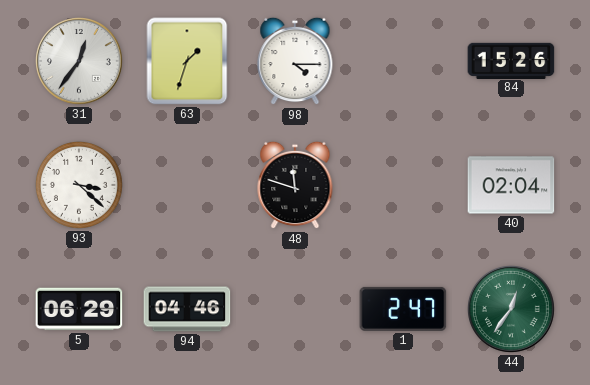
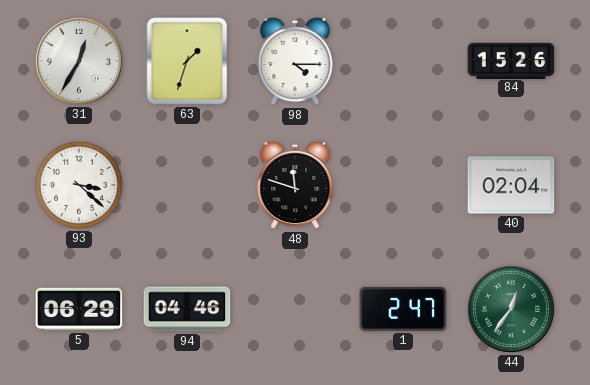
31: 12:36 -> 12:35 (80, 62)
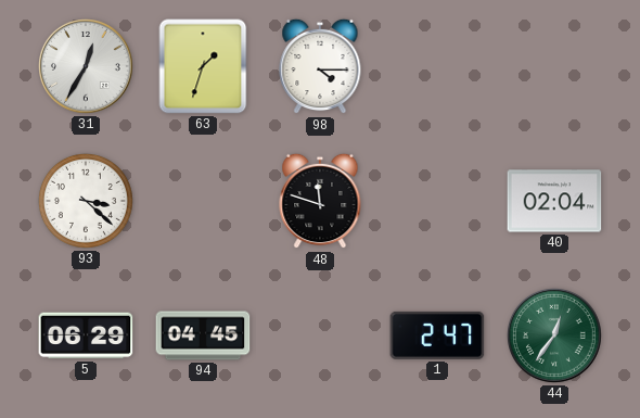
84: 15:26 -> none (511, 60)
94: 04:46 -> 04:45 (203, 335)
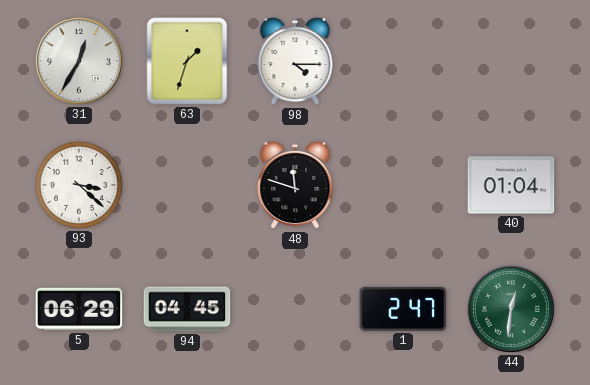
40: 02:04 -> 01:04 (511, 185)
44: 12:36 -> 12:31 (512, 310)
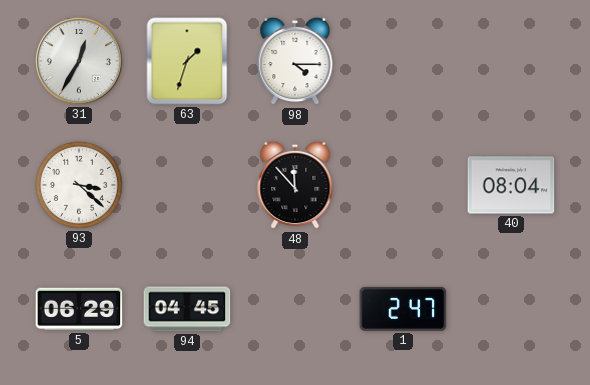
48: 11:48 -> 11:53 (295, 185)
40: 01:04 -> 08:04 (511, 185)
44: 12:31 -> none (512, 310)
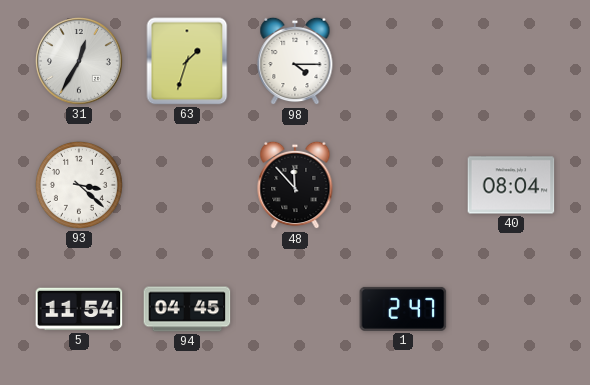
5: 06:29 -> 11:54 (79, 309)
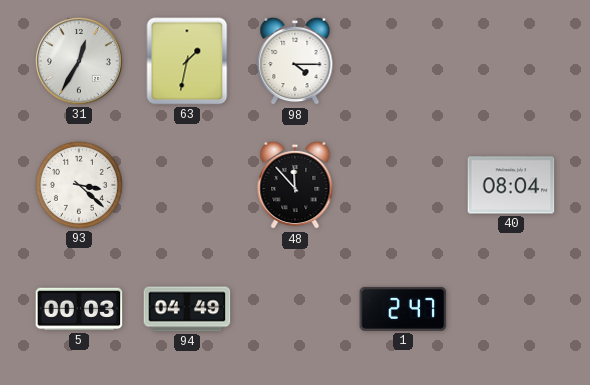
63: 1:33 -> 1:32 (187, 61)
5: 11:54 -> 00:03 (79, 309)
94: 04:45 -> 04:49 (187, 309)
